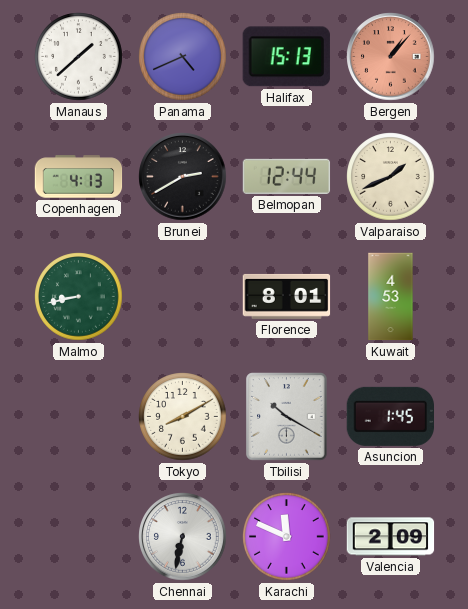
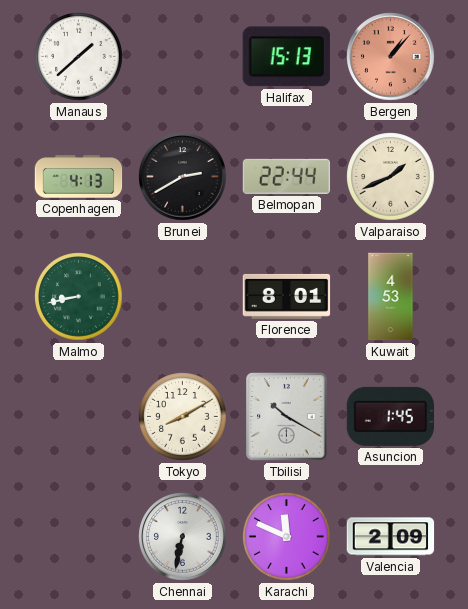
Panama: 4:41 -> none (183, 57)
Belmopan: 12:44 -> 22:44 (287, 176)
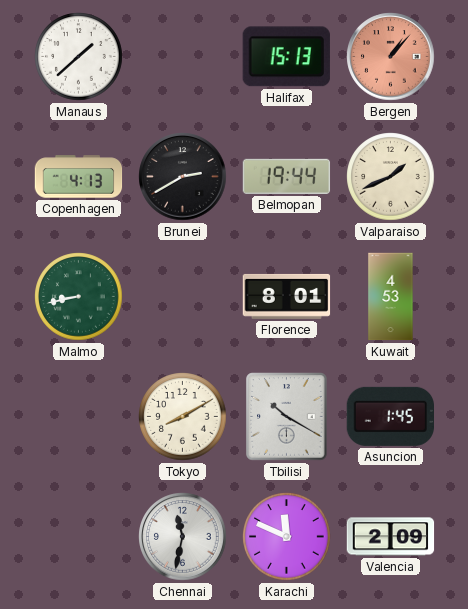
Belmopan: 22:44 -> 19:44 (287, 176)
Chennai: 6:32 -> 11:32 (183, 537)
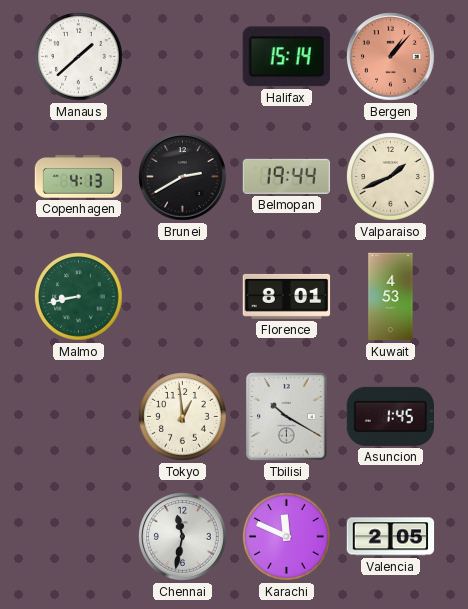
Halifax: 15:13 -> 15:14 (286, 57)
Tokyo: 8:10 -> 12:59 (183, 417)
Valencia: 2:09 -> 2:05 (391, 537)
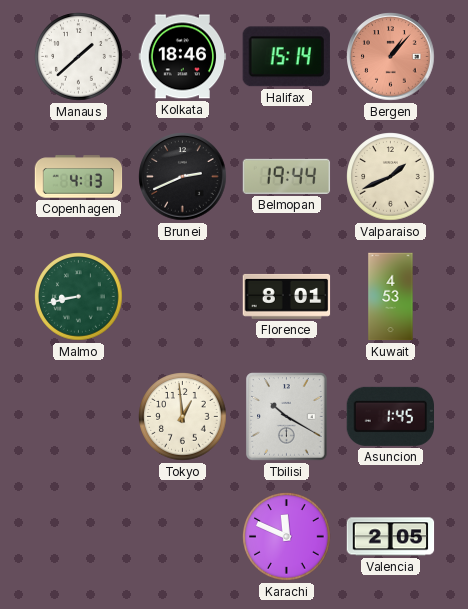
Kolkata: none -> 18:46 (183, 57)
Brunei: 2:40 -> 2:41 (183, 177)
Chennai: 11:32 -> none (183, 537)
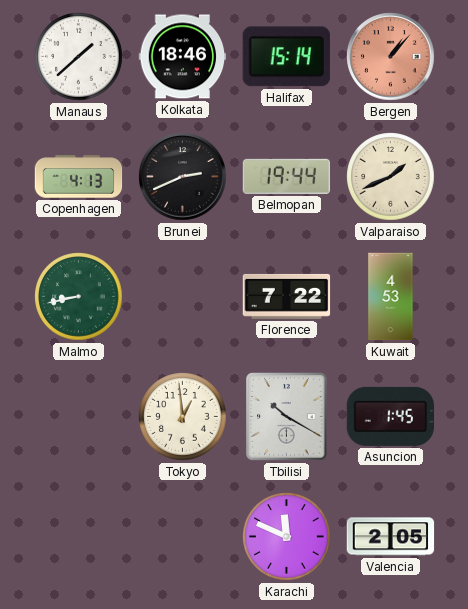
Florence: 8:01 -> 7:22 (287, 296)
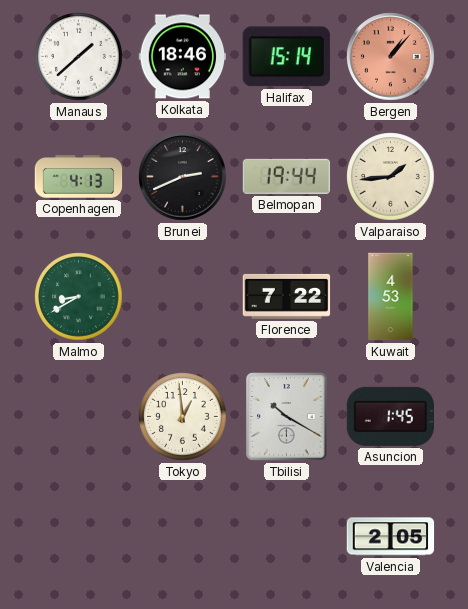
Valparaiso: 1:41 -> 1:44 (391, 177)
Malmo: 8:43 -> 8:40 (79, 297)
Karachi: 11:49 -> none (287, 537)
